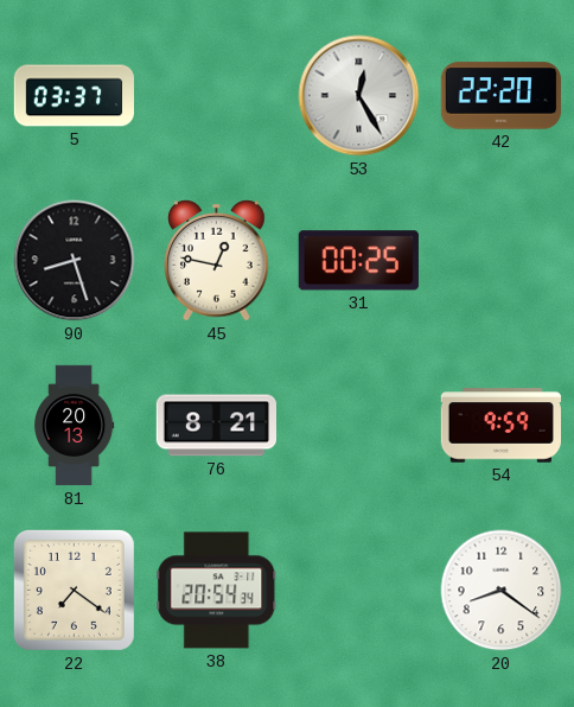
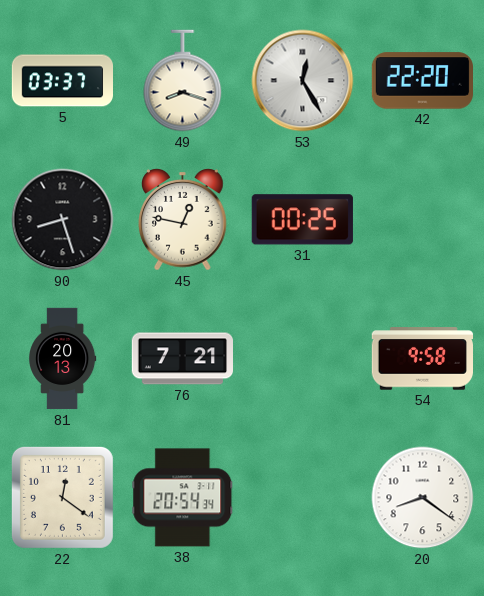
49: none -> 8:18 (183, 81)
76: 8:21 -> 7:21 (182, 359)
54: 9:59 -> 9:58 (422, 359)
22: 7:21 -> 12:21 (62, 497)
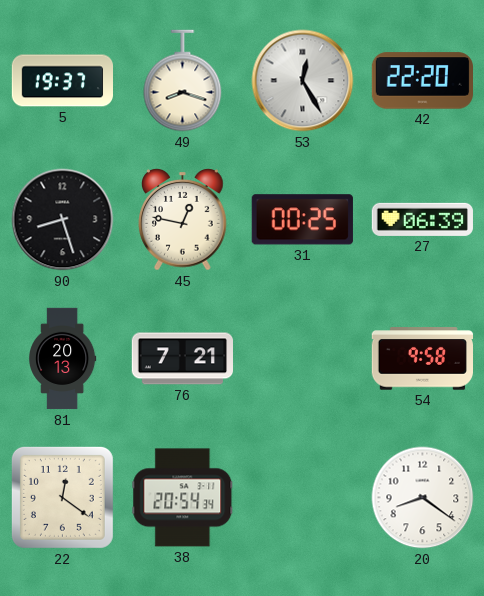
5: 03:37 -> 19:37 (62, 81)
27: none -> 06:39 (422, 219)
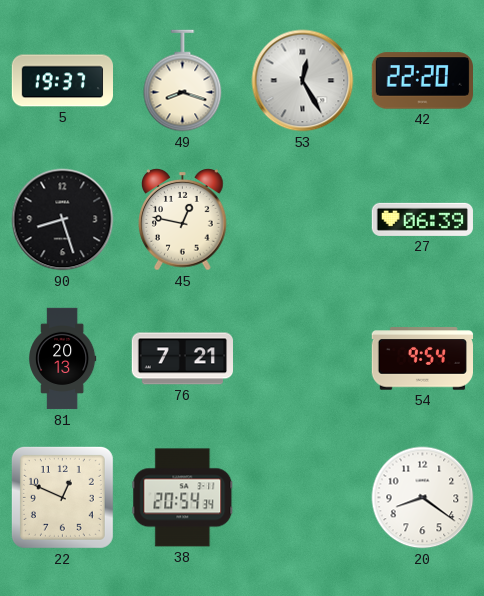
31: 00:25 -> none (302, 220)
54: 9:58 -> 9:54 (422, 359)
22: 12:21 -> 12:49 (62, 497)
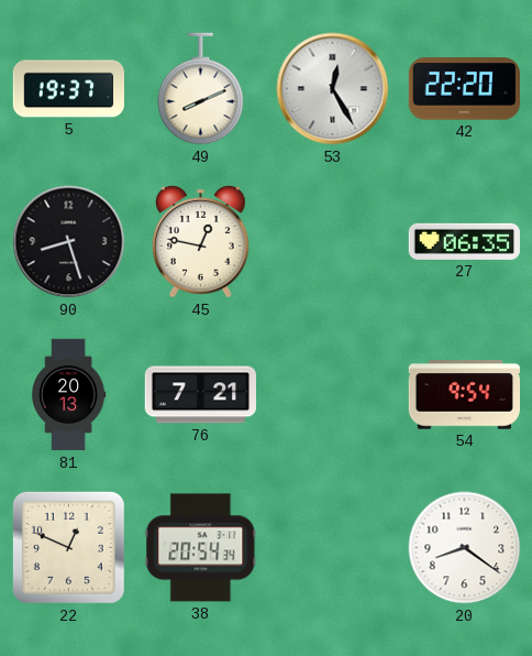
49: 8:18 -> 8:11 (201, 89)
27: 06:39 -> 06:35 (464, 241)
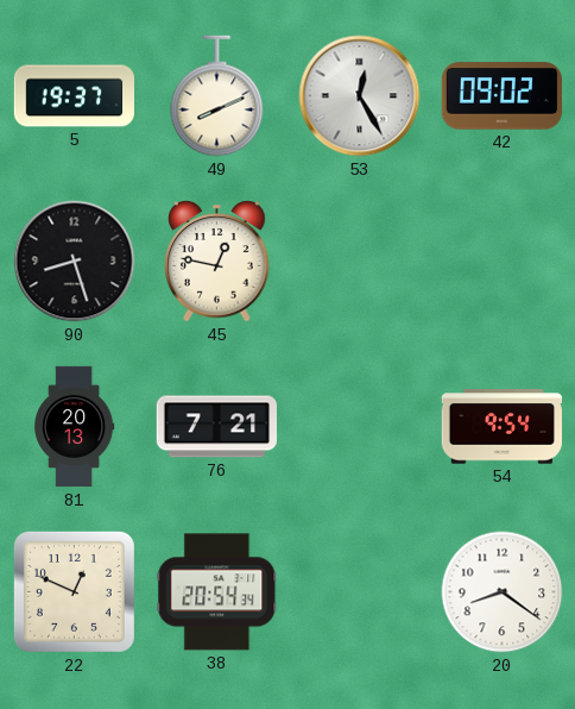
42: 22:20 -> 09:02 (501, 96)
27: 06:35 -> none (464, 241)
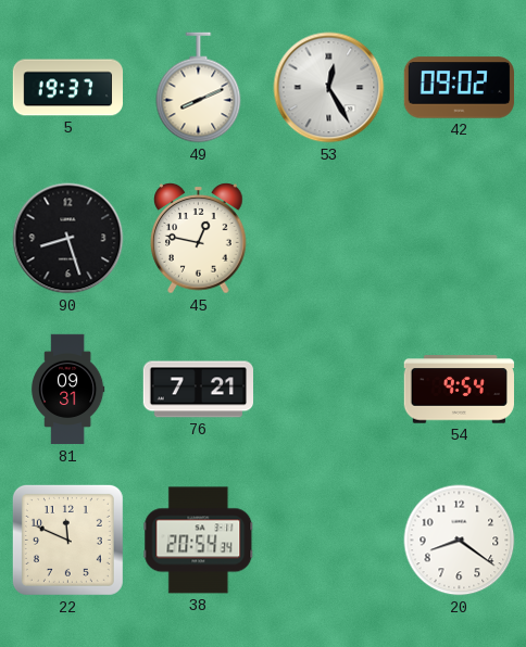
81: 20:13 -> 09:31 (68, 390)
22: 12:49 -> 11:49 (67, 540)
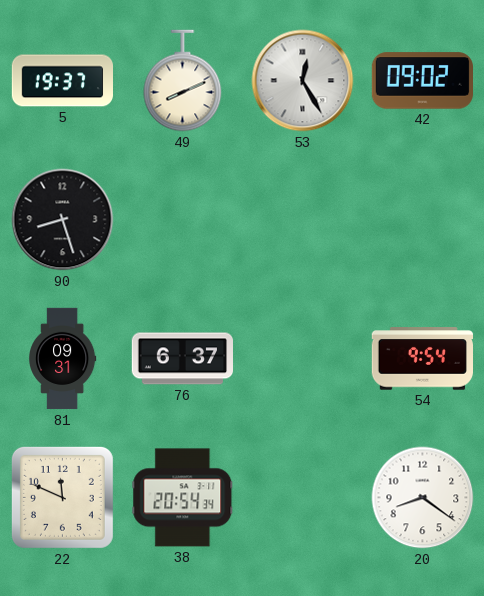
45: 12:47 -> none (199, 239)
76: 7:21 -> 6:37 (182, 359)
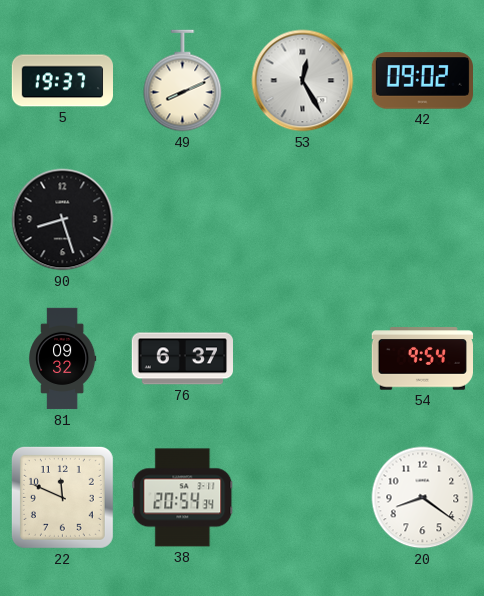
81: 09:31 -> 09:32 (63, 359)
